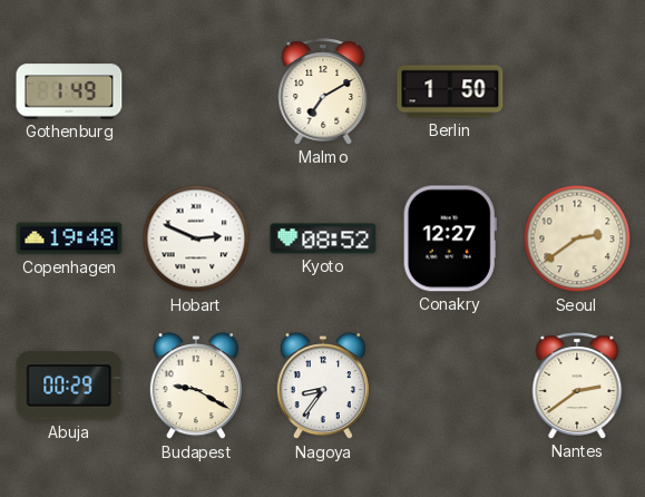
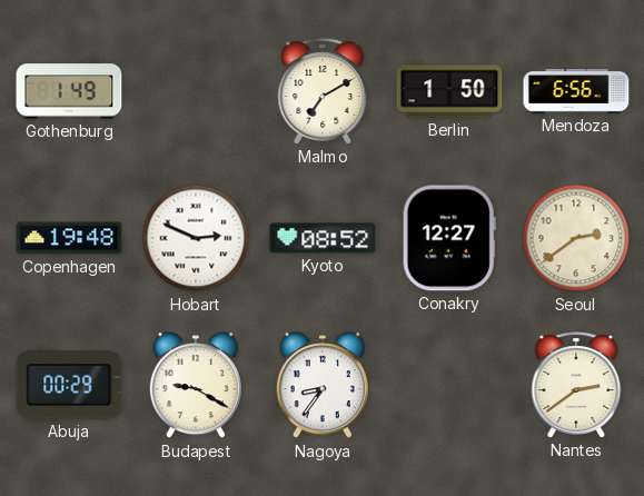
Mendoza: none -> 6:56 (576, 91)
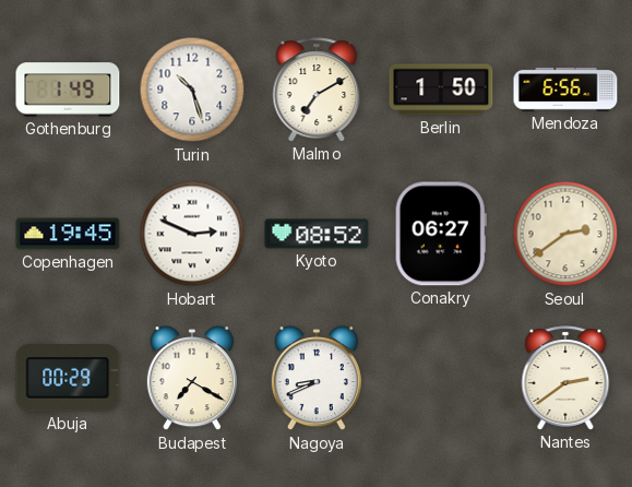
Turin: none -> 10:27 (192, 90)
Copenhagen: 19:48 -> 19:45 (68, 234)
Conakry: 12:27 -> 06:27 (441, 234)
Budapest: 9:20 -> 7:20 (192, 379)
Nagoya: 8:36 -> 8:41 (317, 379)
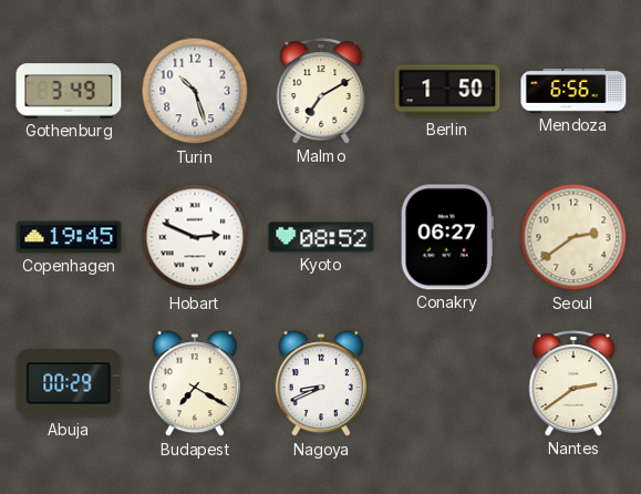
Gothenburg: 1:49 -> 3:49 (69, 91)
